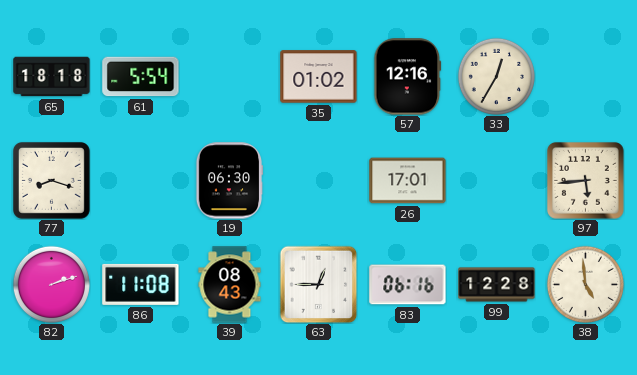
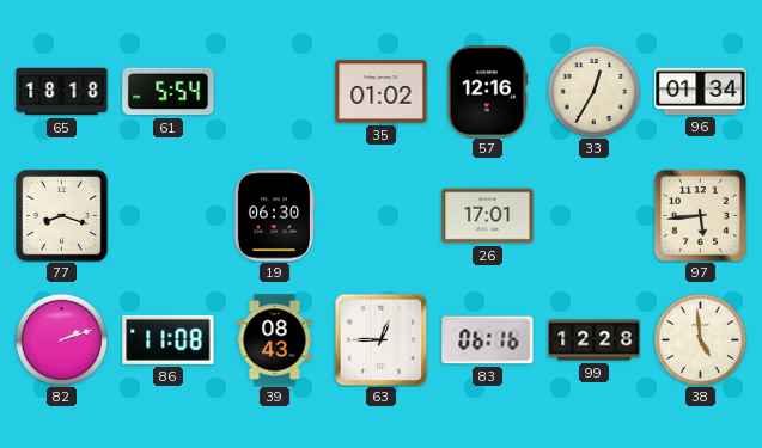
96: none -> 01:34 (701, 91)
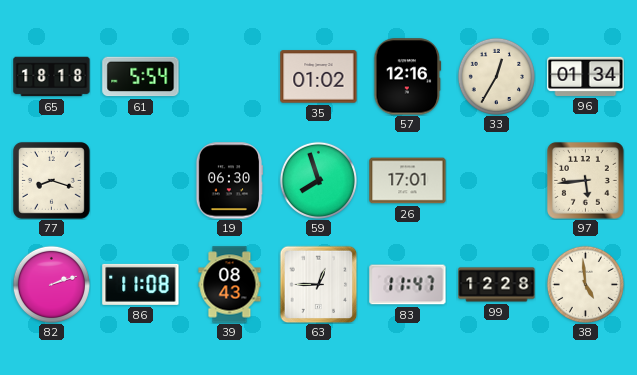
59: none -> 7:57 (318, 180)
83: 06:16 -> 11:47 (408, 285)
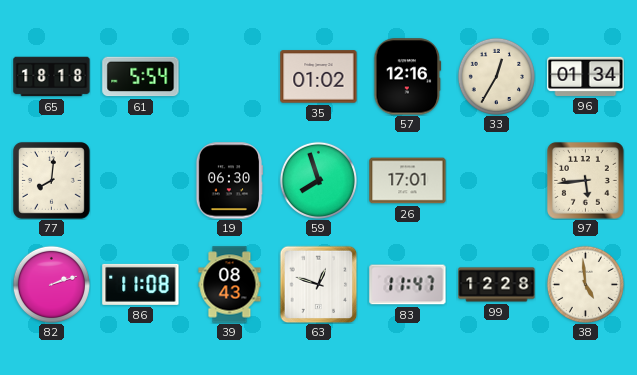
77: 8:18 -> 8:01 (52, 181)
63: 12:45 -> 12:48 (318, 284)
